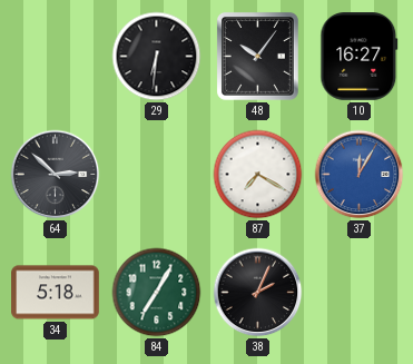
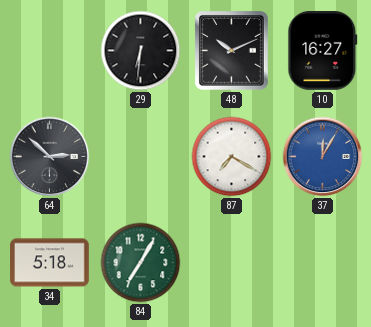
48: 10:06 -> 10:11 (231, 50)
38: 2:04 -> none (258, 293)
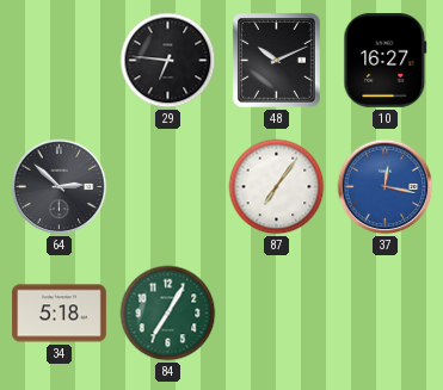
29: 6:31 -> 6:46 (168, 61)
87: 7:20 -> 7:06 (277, 187)
37: 12:05 -> 12:17 (386, 187)
